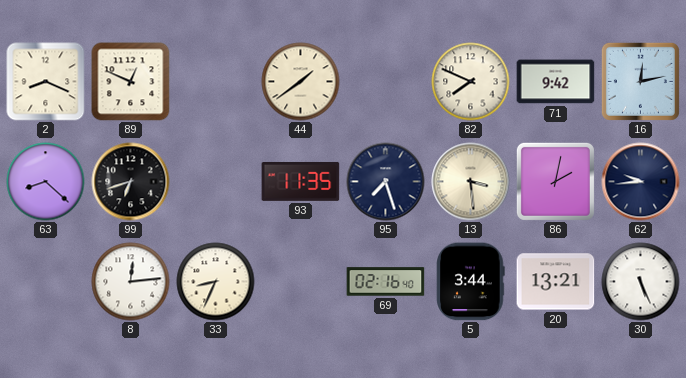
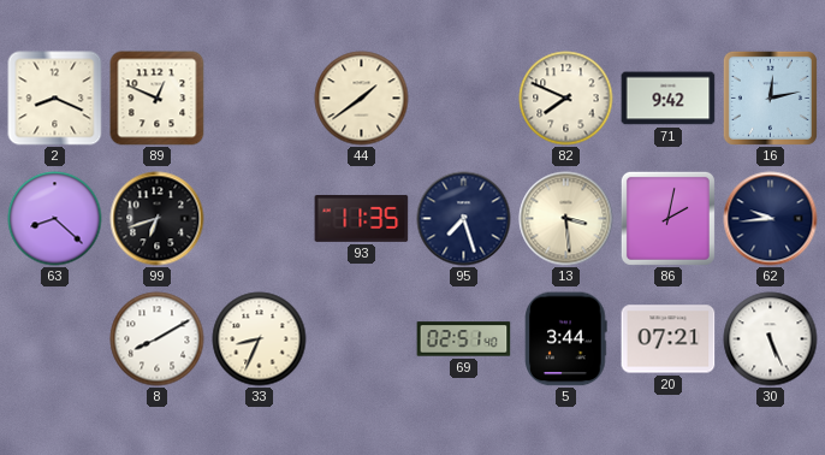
8: 12:14 -> 8:10 (158, 339)
69: 02:16 -> 02:51 (464, 339)
20: 13:21 -> 07:21 (669, 339)
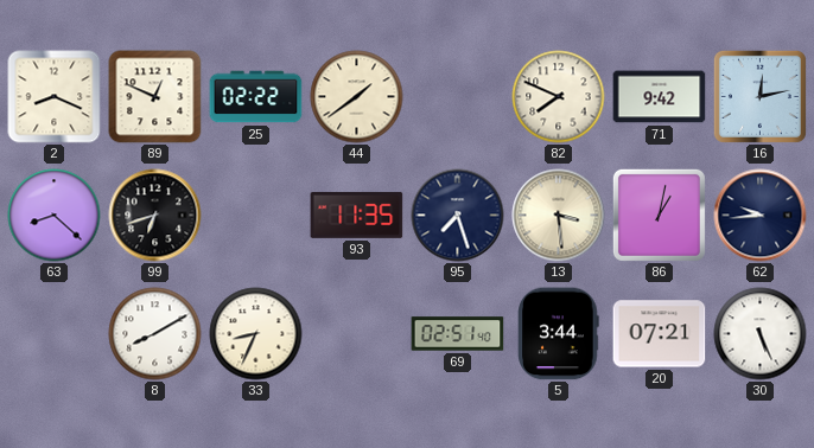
25: none -> 02:22 (256, 97)
86: 2:02 -> 1:02 (659, 215)
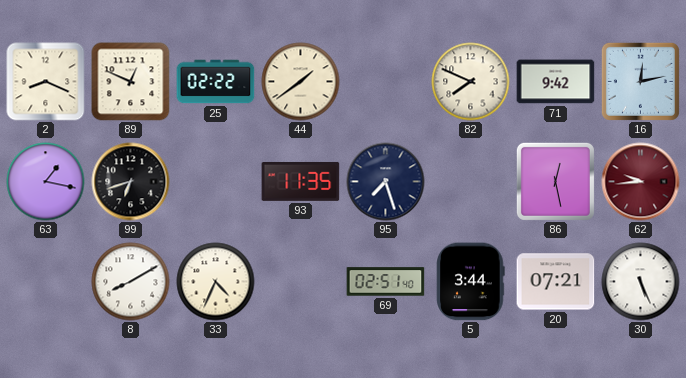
63: 8:22 -> 1:17 (46, 182)
13: 3:29 -> none (559, 216)
86: 1:02 -> 12:28 (555, 181)
62 dial: navy -> burgundy (641, 182)
33: 8:34 -> 4:34 (216, 282)
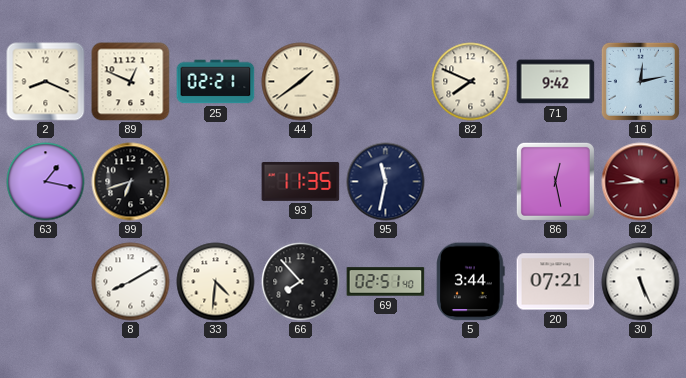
25: 02:22 -> 02:21 (216, 82)
95: 7:27 -> 11:32 (386, 182)
33: 4:34 -> 4:31 (216, 282)
66: none -> 7:53 (301, 282)
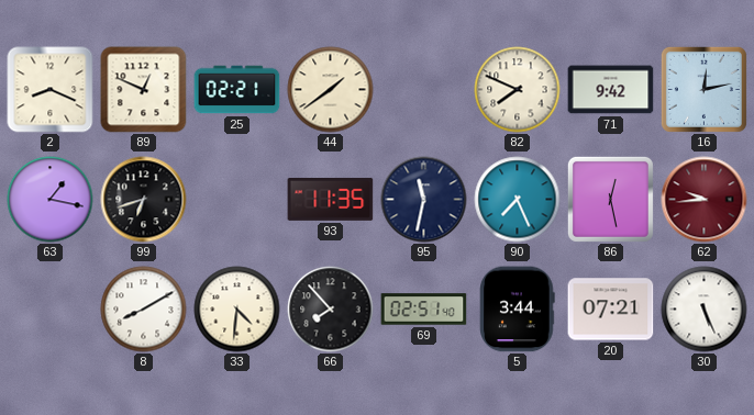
90: none -> 7:26 (518, 200)
